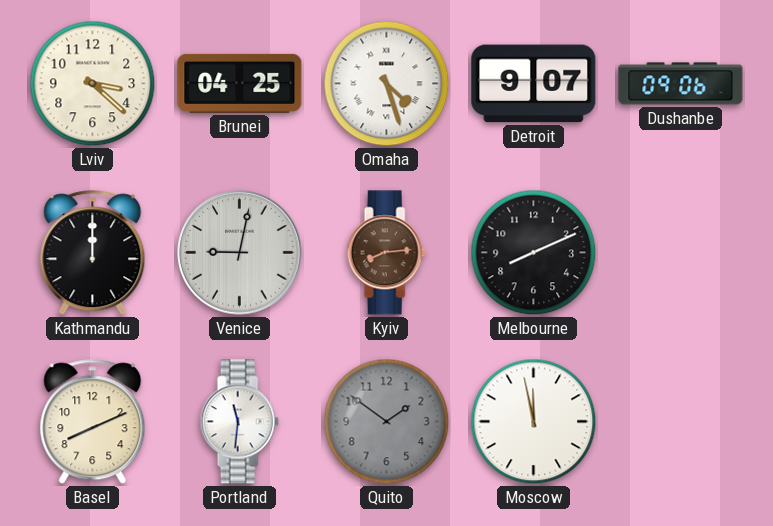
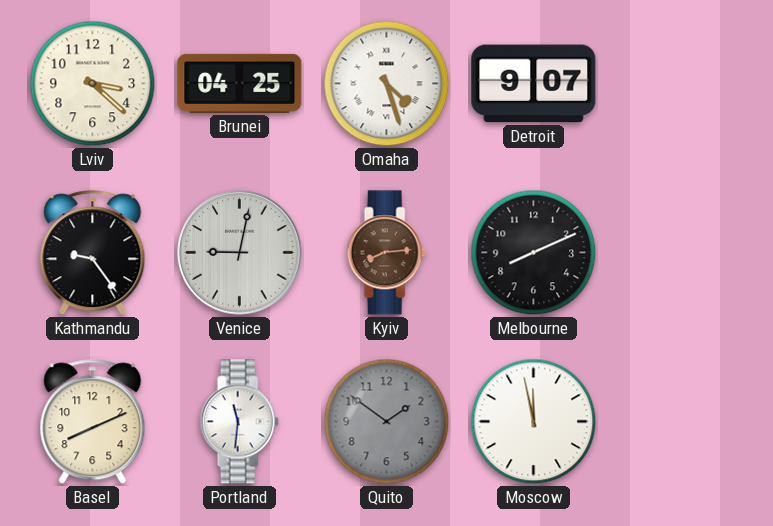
Dushanbe: 09:06 -> none (681, 84)
Kathmandu: 12:00 -> 9:24 (93, 253)
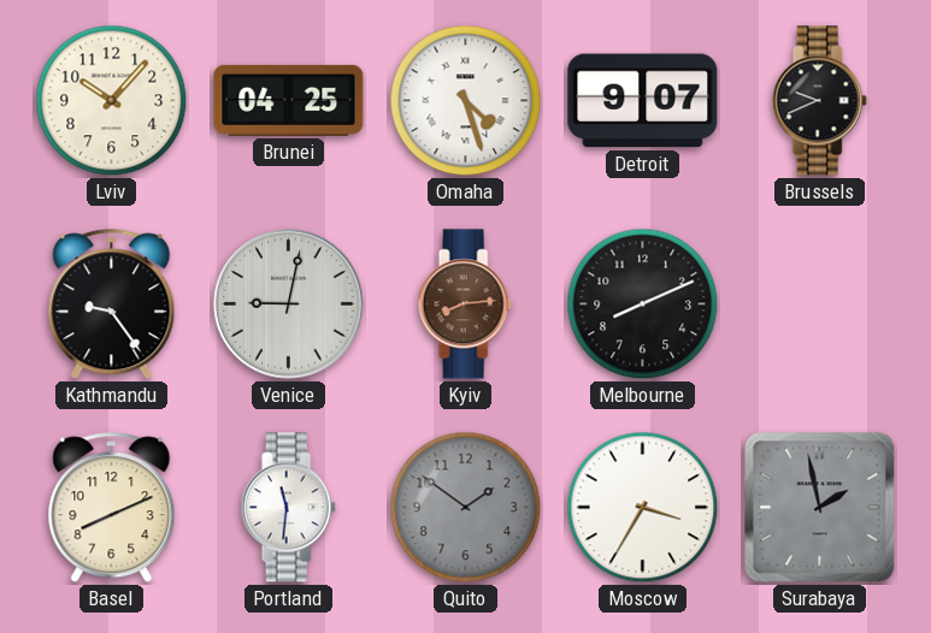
Lviv: 3:22 -> 10:07 (112, 101)
Brussels: none -> 9:41 (819, 101)
Moscow: 11:58 -> 3:35 (643, 508)
Surabaya: none -> 1:58 (820, 508)
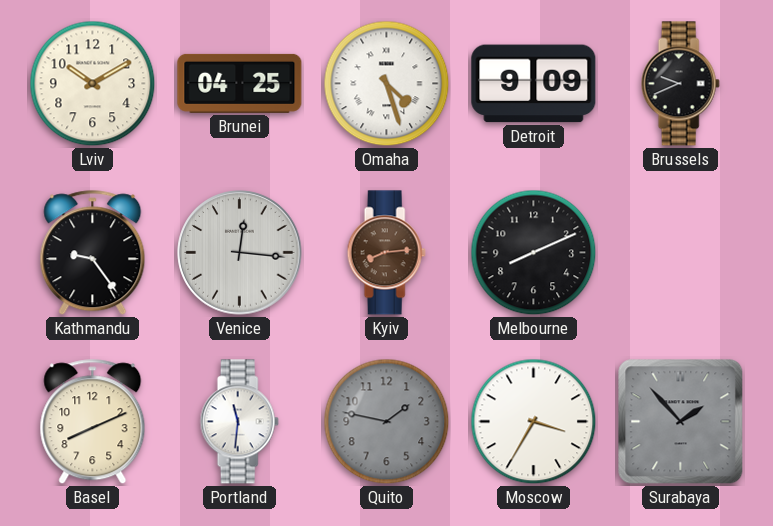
Lviv: 10:07 -> 10:10 (93, 84)
Detroit: 9:07 -> 9:09 (534, 84)
Venice: 9:02 -> 12:16 (240, 253)
Quito: 1:51 -> 1:47 (387, 422)
Surabaya: 1:58 -> 1:53 (681, 422)
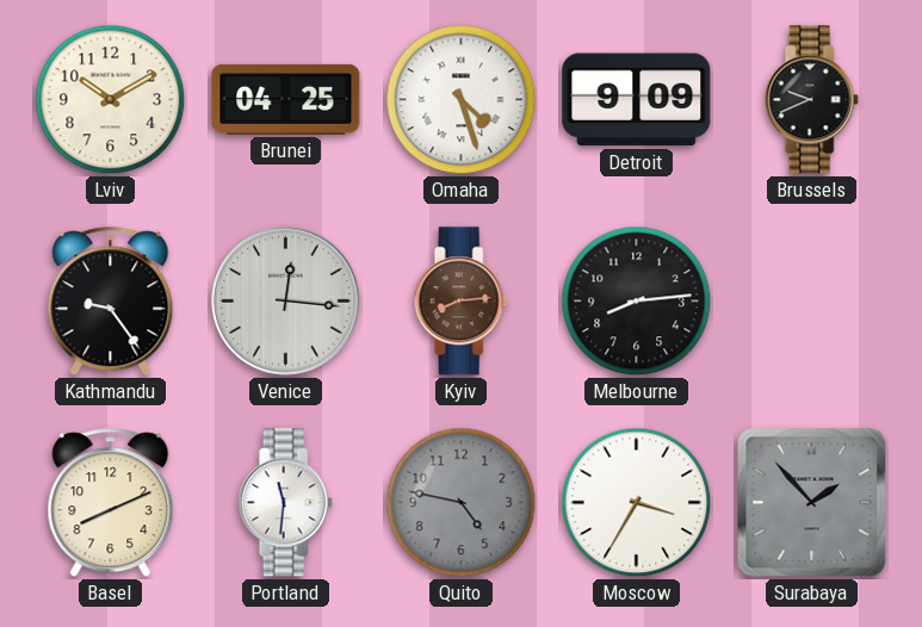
Melbourne: 8:11 -> 8:14 (637, 302)
Quito: 1:47 -> 4:47 (462, 503)
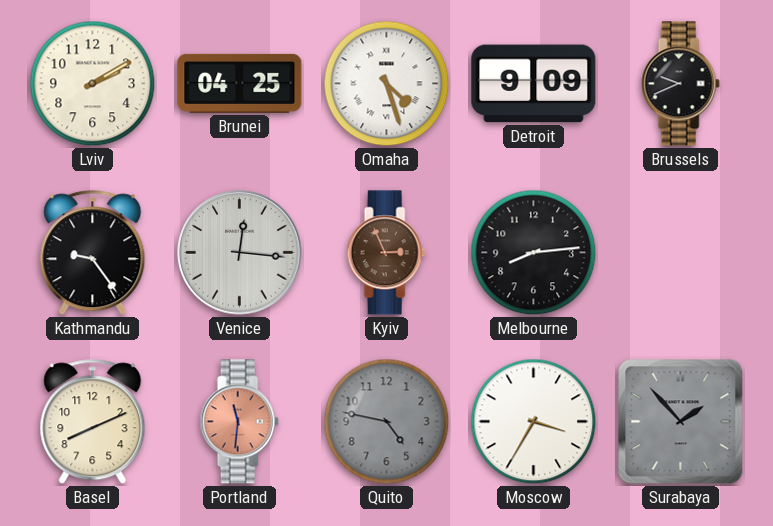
Lviv: 10:10 -> 2:10 (93, 84)
Kyiv: 8:14 -> 2:56 (386, 253)
Portland dial: white -> salmon (239, 422)
